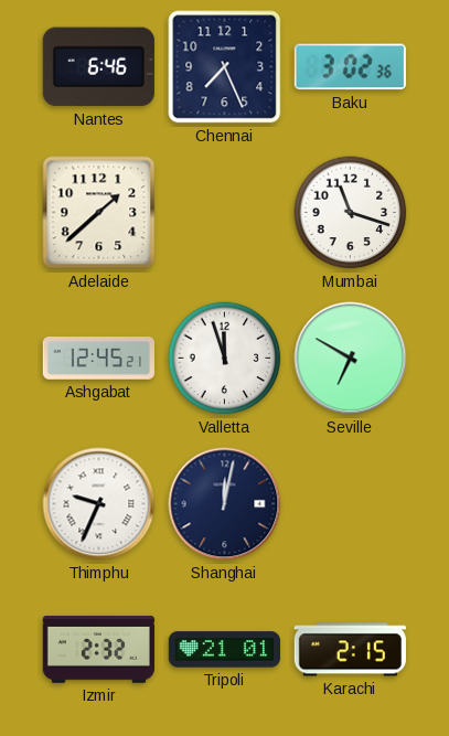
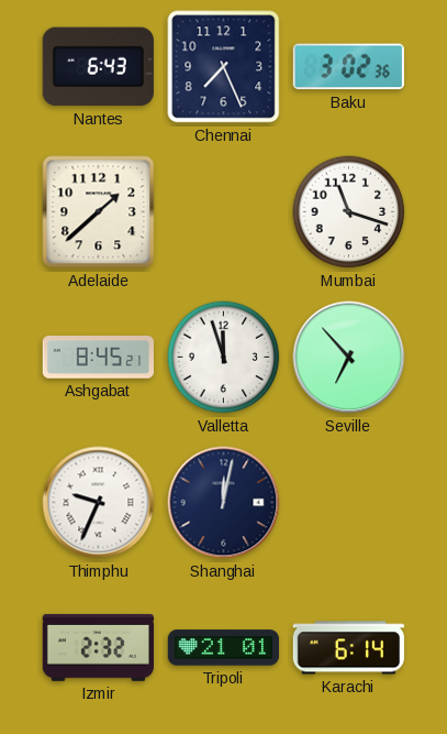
Nantes: 6:46 -> 6:43 (98, 67)
Ashgabat: 12:45 -> 8:45 (98, 358)
Seville: 6:50 -> 6:53 (349, 358)
Karachi: 2:15 -> 6:14 (348, 648)
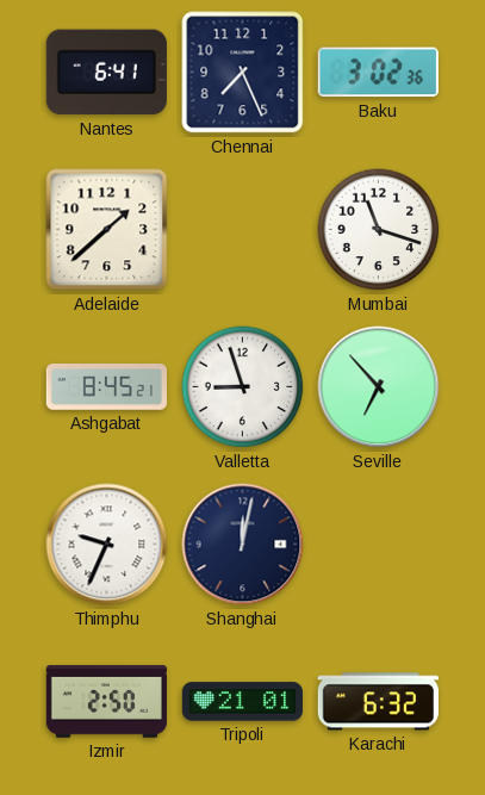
Nantes: 6:43 -> 6:41 (106, 73)
Valletta: 11:57 -> 8:57 (243, 387)
Izmir: 2:32 -> 2:50 (106, 701)
Karachi: 6:14 -> 6:32 (378, 702)
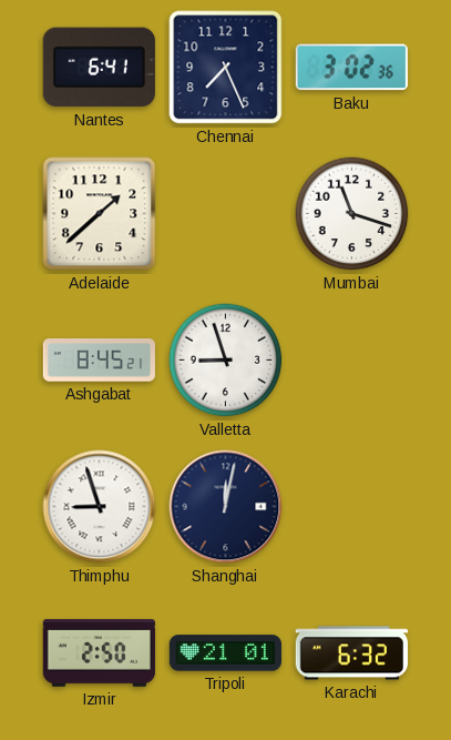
Seville: 6:53 -> none (379, 387)
Thimphu: 9:34 -> 8:57 (100, 507)
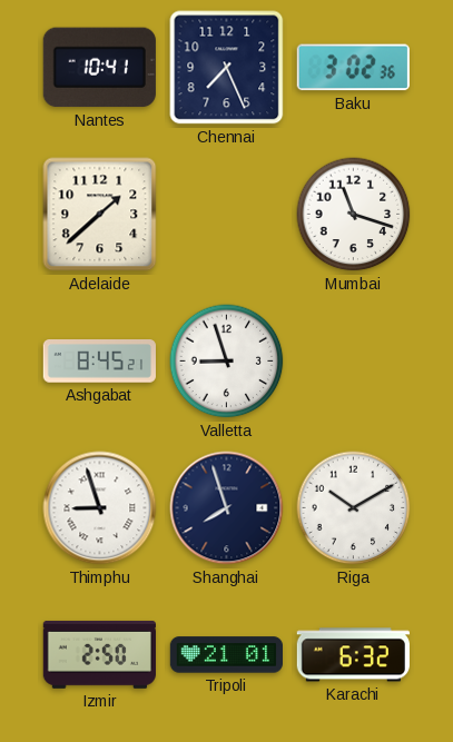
Nantes: 6:41 -> 10:41 (99, 68)
Shanghai: 12:02 -> 7:57 (227, 508)
Riga: none -> 10:10 (354, 508)
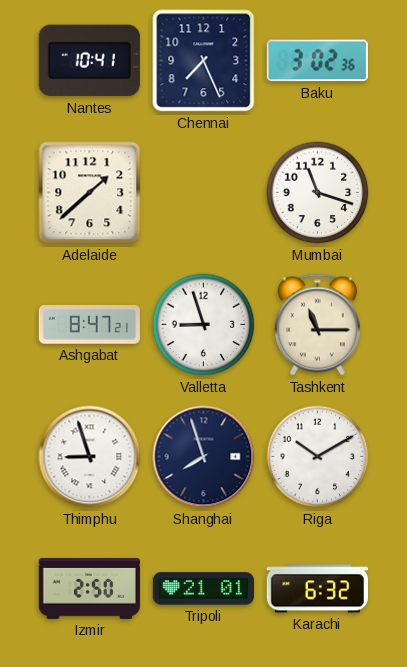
Ashgabat: 8:45 -> 8:47 (89, 325)
Tashkent: none -> 11:15 (317, 325)
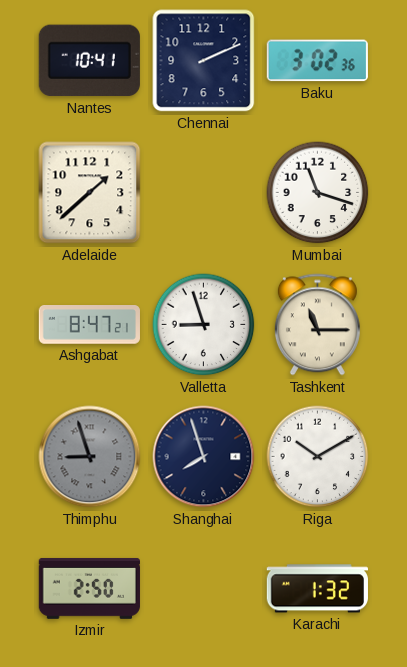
Chennai: 7:26 -> 2:11 (204, 61)
Thimphu dial: white -> grey (90, 457)
Tripoli: 21:01 -> none (203, 589)
Karachi: 6:32 -> 1:32 (317, 589)
